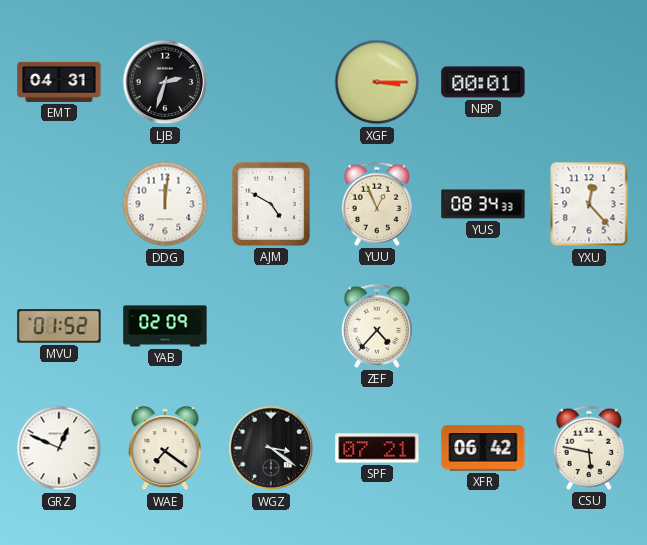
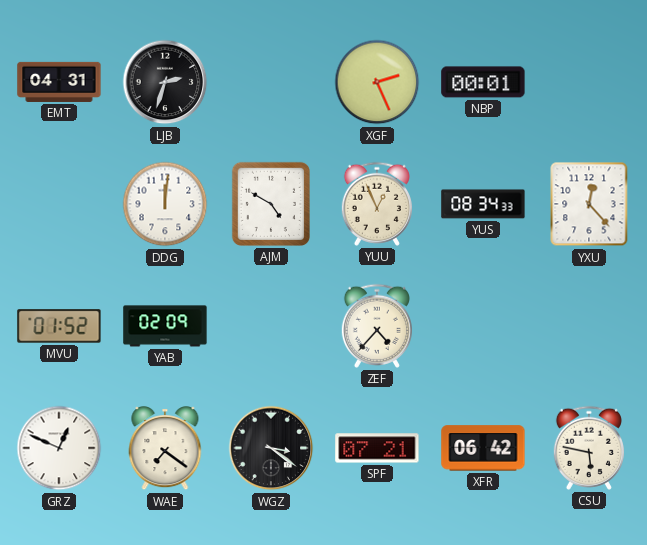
XGF: 3:15 -> 2:26 (377, 82)
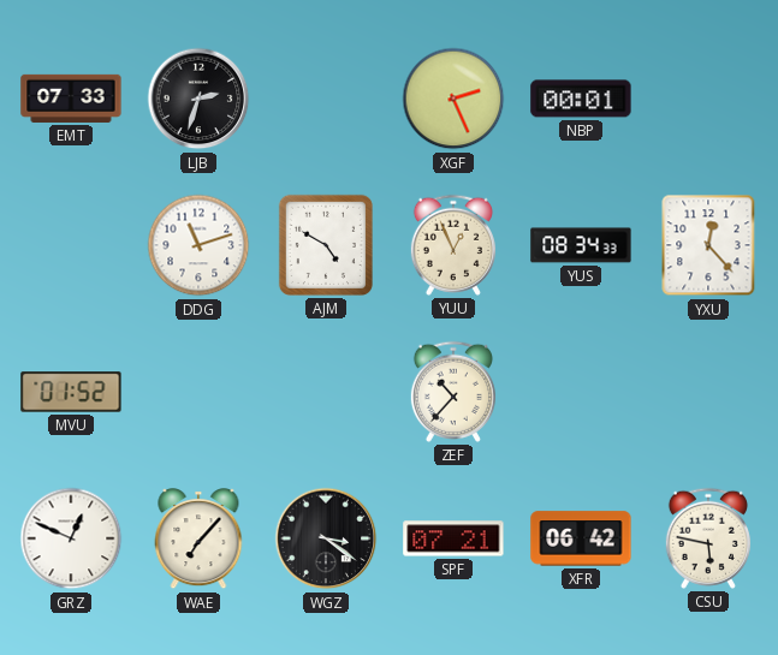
EMT: 04:31 -> 07:33 (71, 99)
DDG: 12:01 -> 11:12 (198, 245)
YAB: 02:09 -> none (165, 326)
ZEF: 4:37 -> 10:37 (453, 392)
WAE: 7:21 -> 7:07 (198, 540)
